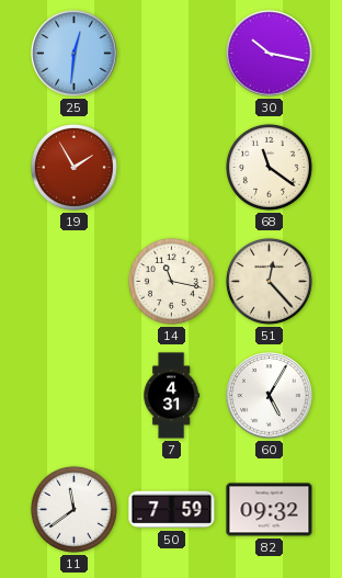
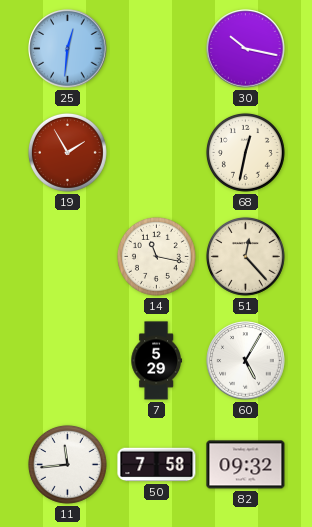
68: 11:21 -> 12:32 (245, 152)
7: 4:31 -> 5:29 (156, 361)
11: 11:39 -> 11:44 (67, 464)
50: 7:59 -> 7:58 (157, 465)
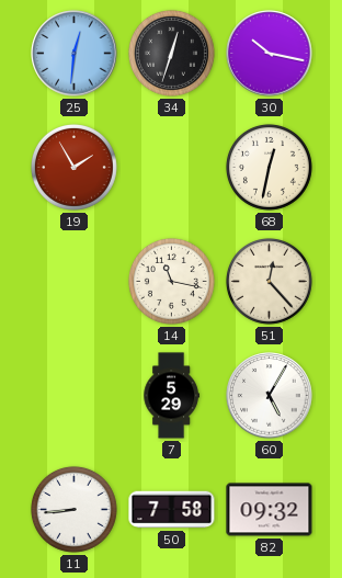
34: none -> 12:33 (171, 53)
11: 11:44 -> 8:44 (73, 509)
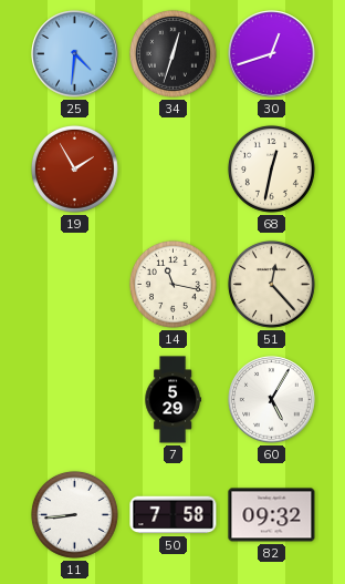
25: 12:31 -> 4:31 (75, 54)
30: 10:17 -> 12:42 (272, 54)
